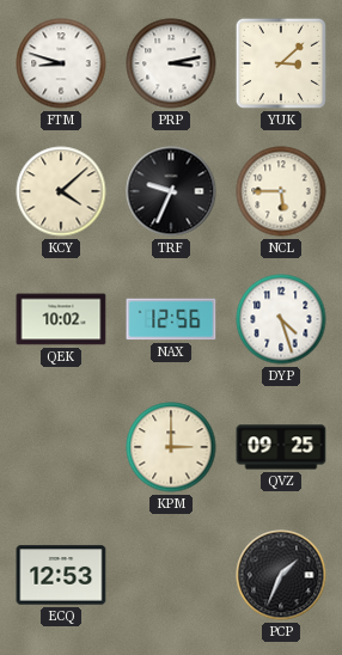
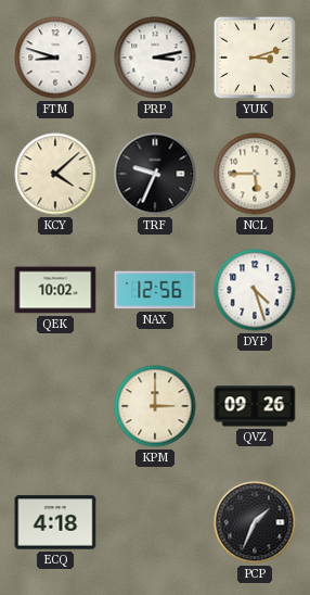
YUK: 3:08 -> 3:12 (255, 58)
QVZ: 09:25 -> 09:26 (255, 406)
ECQ: 12:53 -> 4:18 (55, 522)
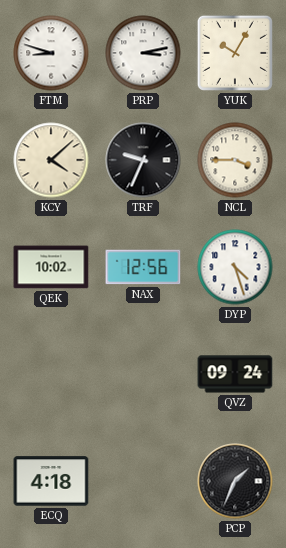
YUK: 3:12 -> 10:05 (235, 53)
NCL: 5:45 -> 3:45 (235, 160)
KPM: 3:00 -> none (155, 406)
QVZ: 09:26 -> 09:24 (235, 374)
